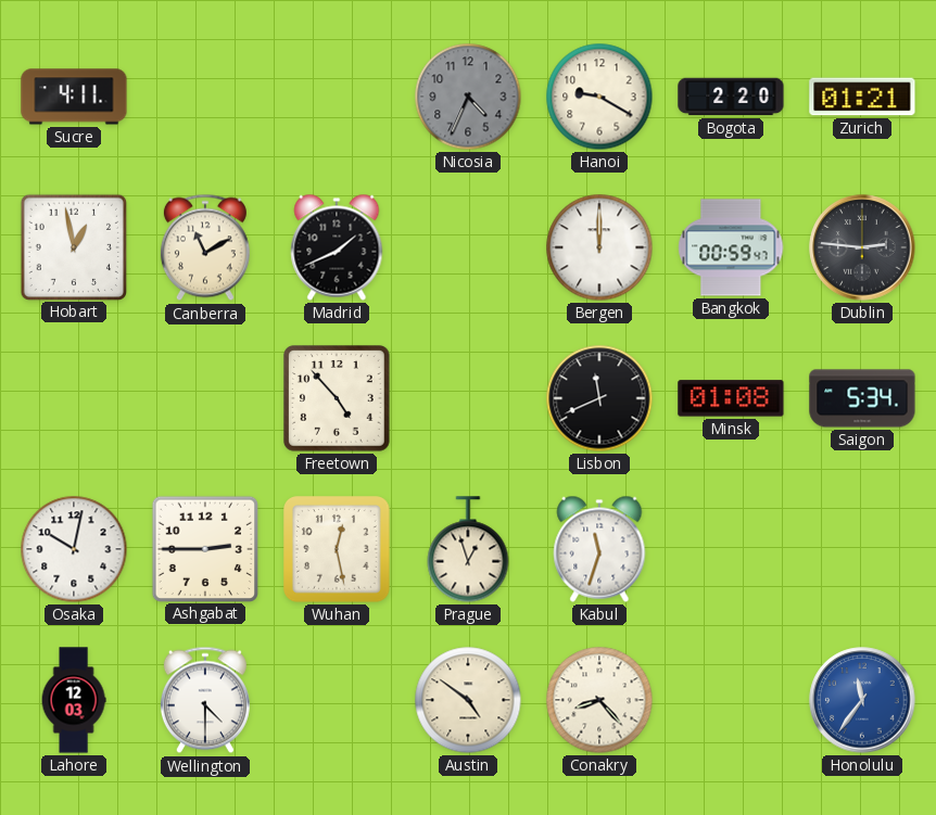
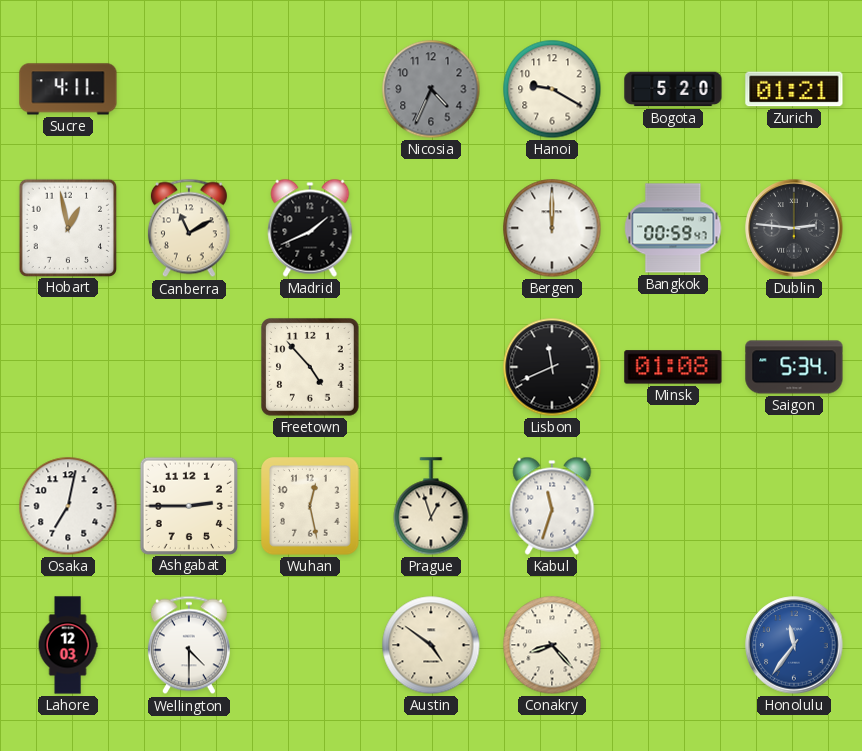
Bogota: 2:20 -> 5:20 (673, 89)
Osaka: 10:02 -> 7:02 (68, 506)
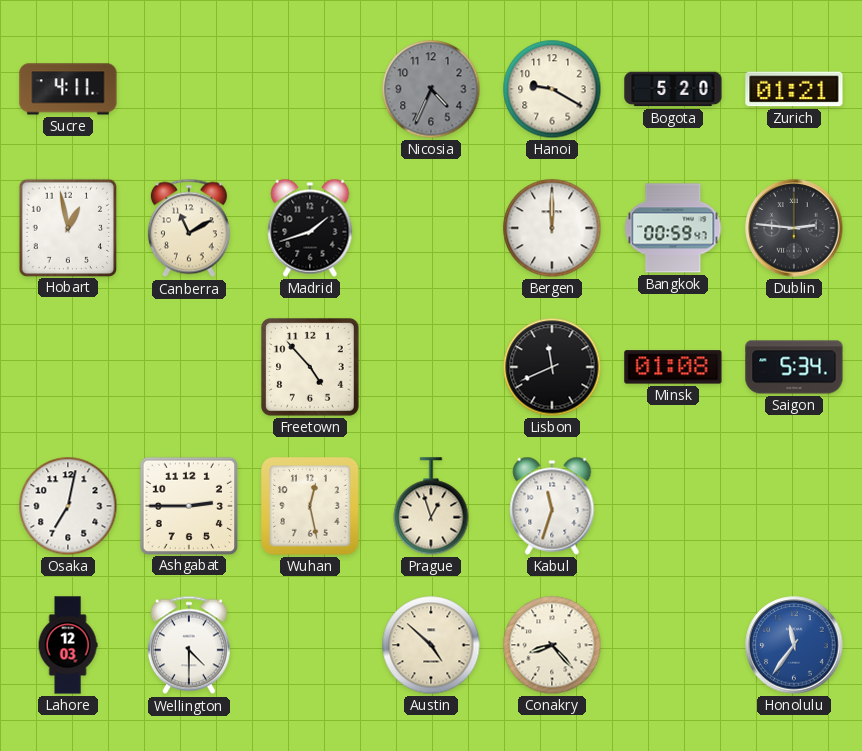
Madrid: 1:41 -> 1:42 (310, 228)
Austin: 4:51 -> 4:52 (431, 645)
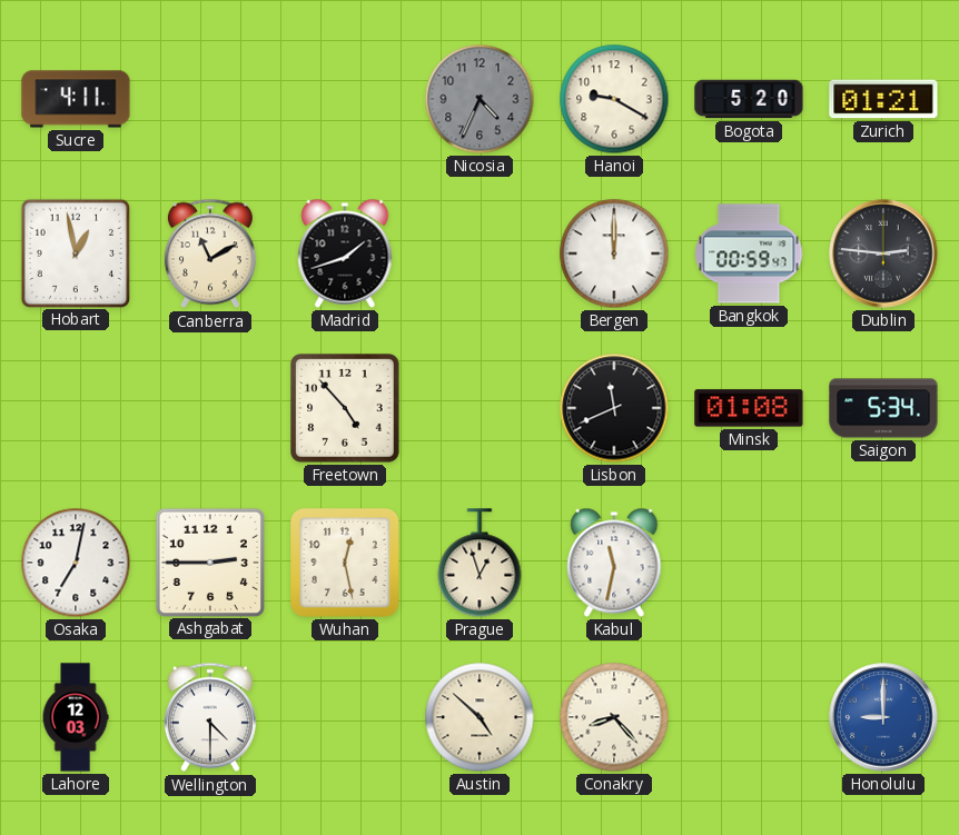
Kabul: 11:33 -> 11:32 (614, 563)
Honolulu: 11:36 -> 9:00 (883, 717)
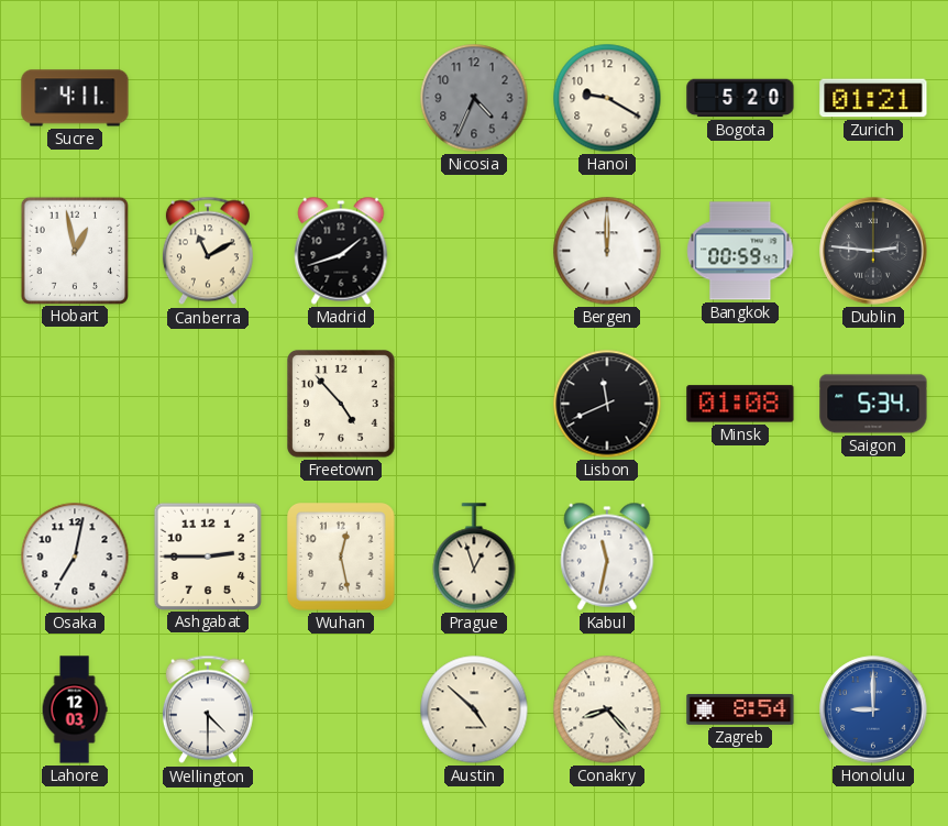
Zagreb: none -> 8:54 (740, 711)
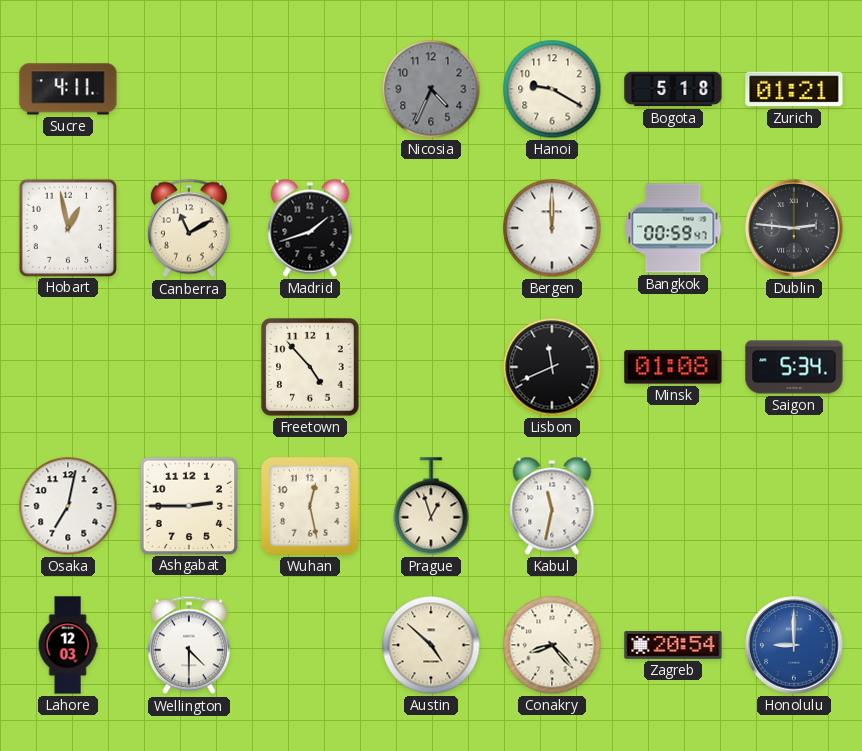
Bogota: 5:20 -> 5:18 (673, 89)
Zagreb: 8:54 -> 20:54 (673, 646)
